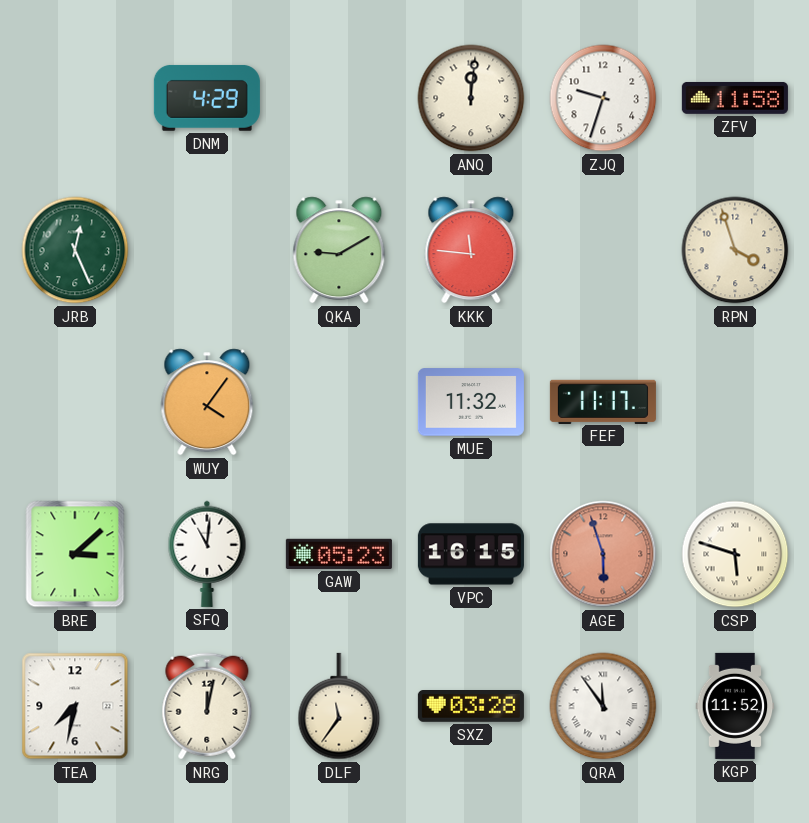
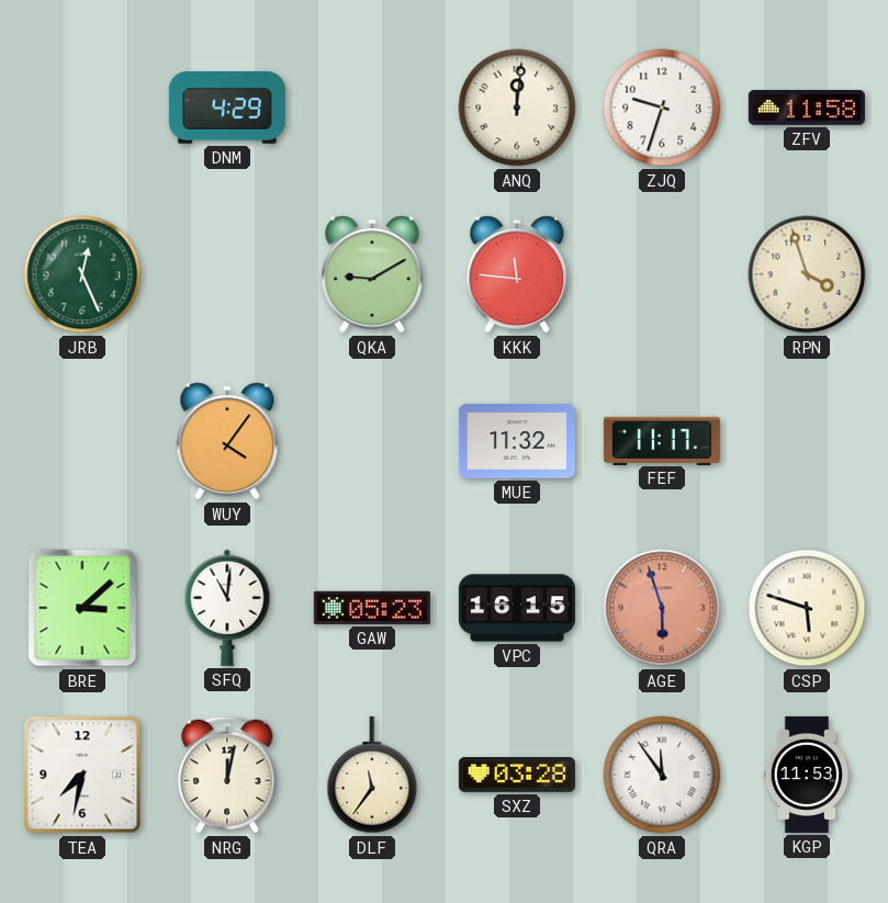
KGP: 11:52 -> 11:53 (807, 775)
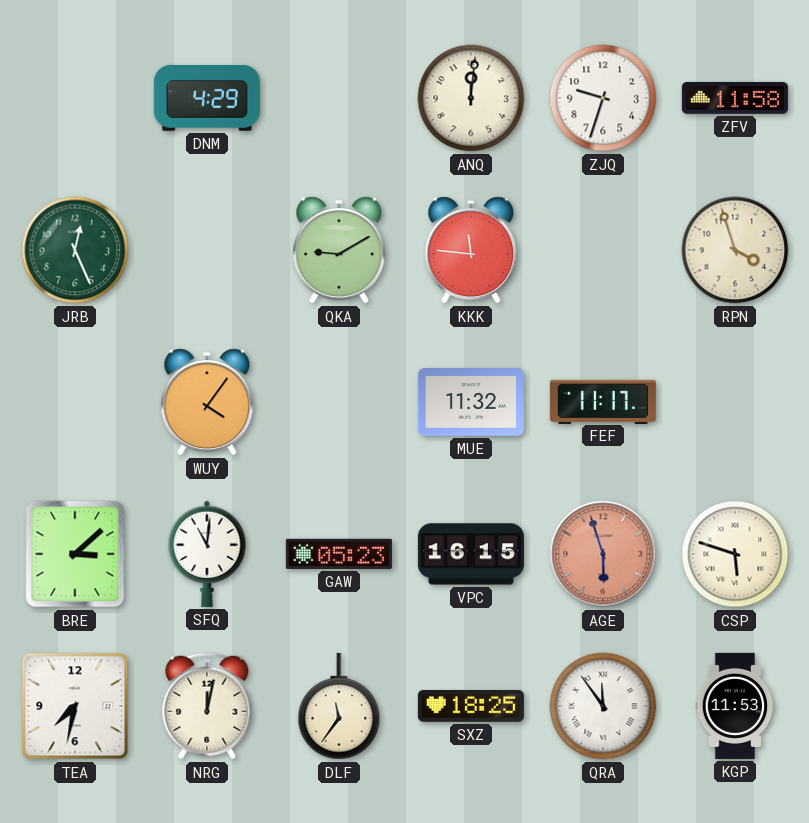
SXZ: 03:28 -> 18:25 (471, 707)
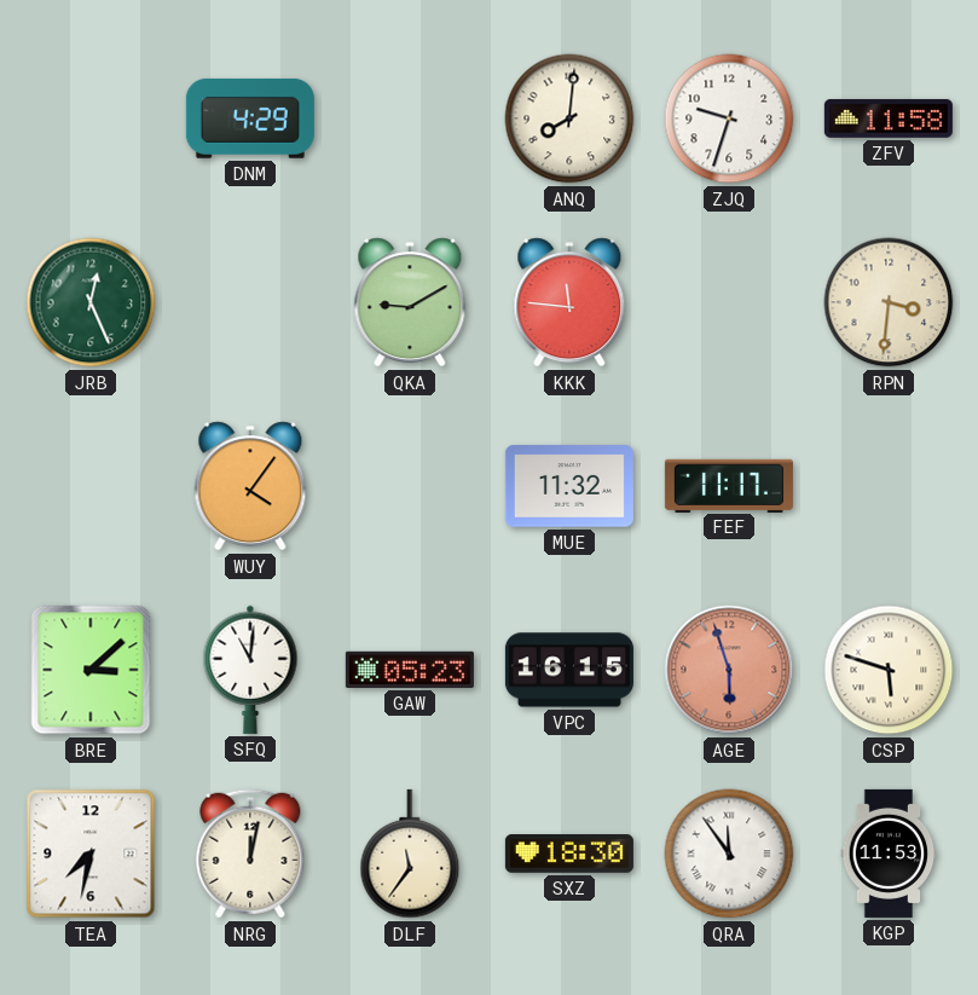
ANQ: 12:01 -> 8:01 (569, 118)
RPN: 3:57 -> 3:31 (889, 302)
SXZ: 18:25 -> 18:30 (569, 855)
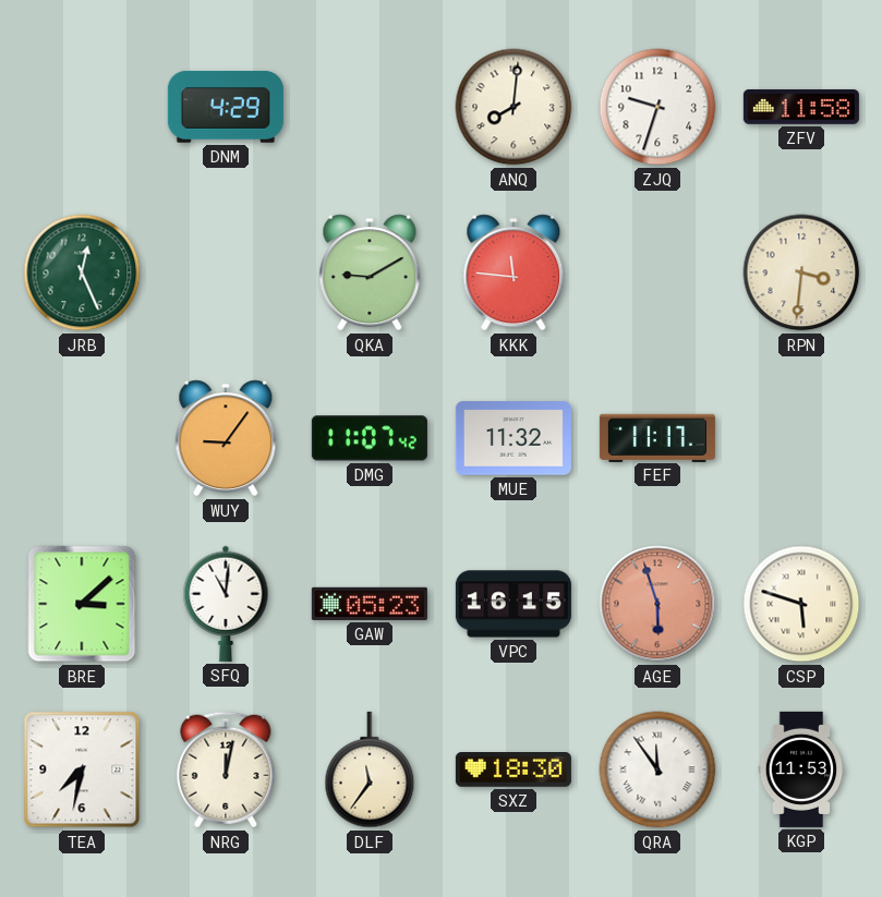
WUY: 4:06 -> 9:06 (226, 438)
DMG: none -> 11:07 (370, 438)
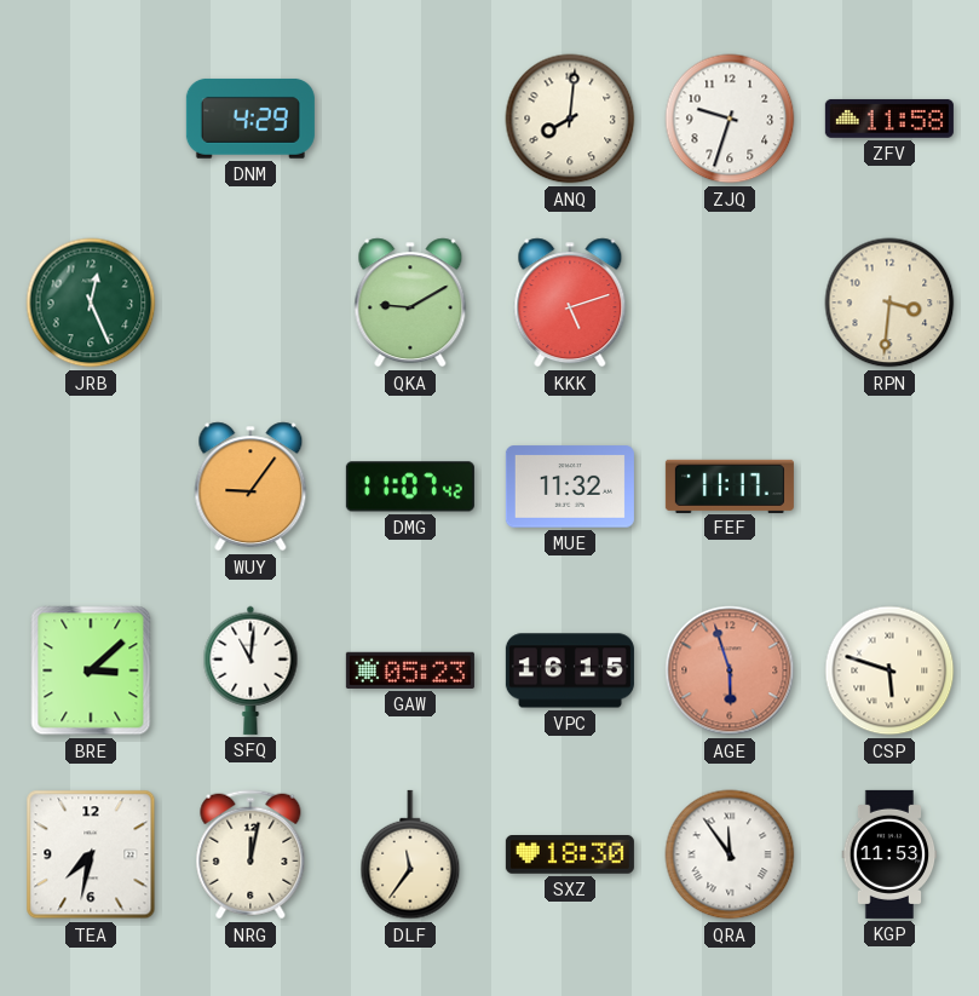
KKK: 11:46 -> 5:12 (570, 303)
